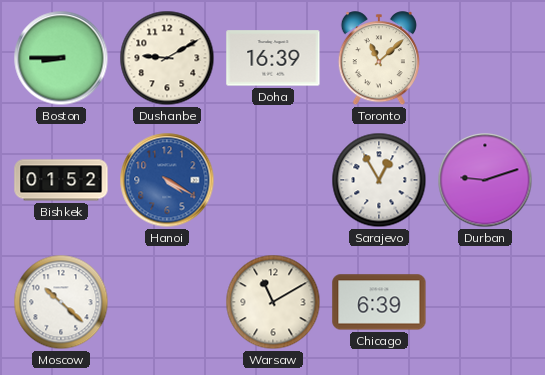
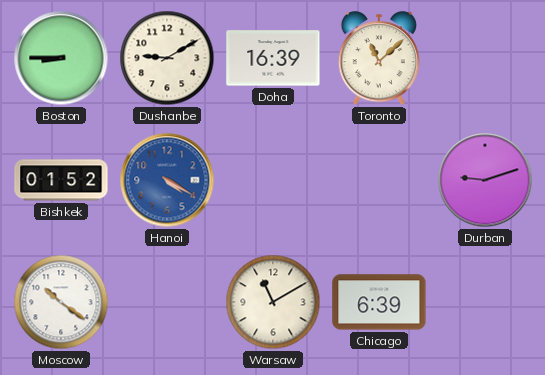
Sarajevo: 12:55 -> none (379, 180)
Moscow: 10:22 -> 10:21 (61, 302)
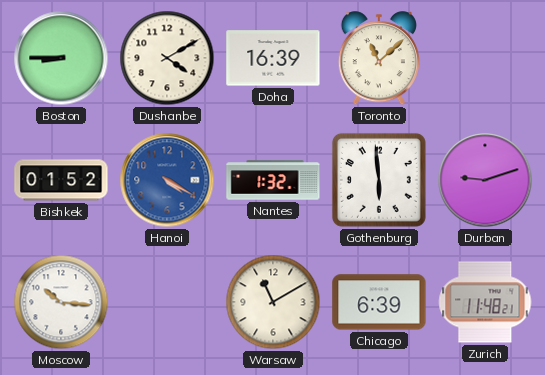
Dushanbe: 9:10 -> 4:10 (167, 58)
Nantes: none -> 1:32 (273, 180)
Gothenburg: none -> 5:59 (379, 180)
Moscow: 10:21 -> 10:16 (61, 302)
Zurich: none -> 11:48 (485, 302)
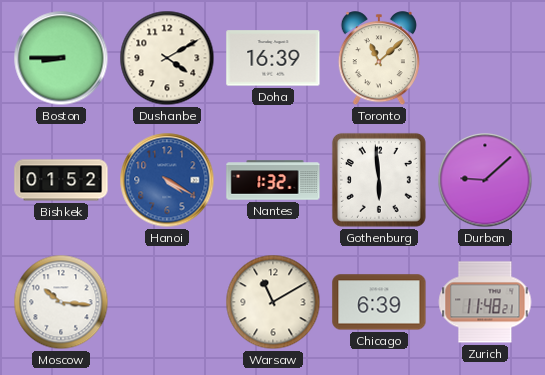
Durban: 9:12 -> 9:08 (485, 180)
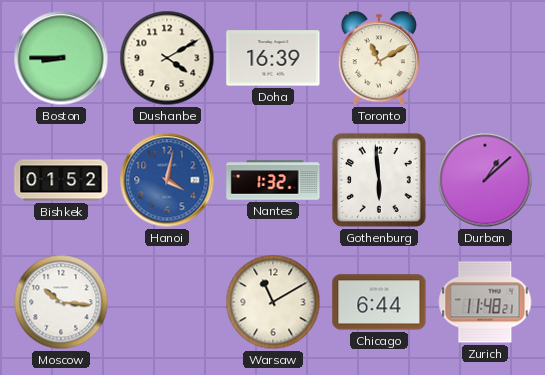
Toronto: 11:08 -> 11:10 (379, 59)
Hanoi: 4:20 -> 4:02 (167, 180)
Durban: 9:08 -> 1:08 (485, 180)
Chicago: 6:39 -> 6:44 (379, 302)
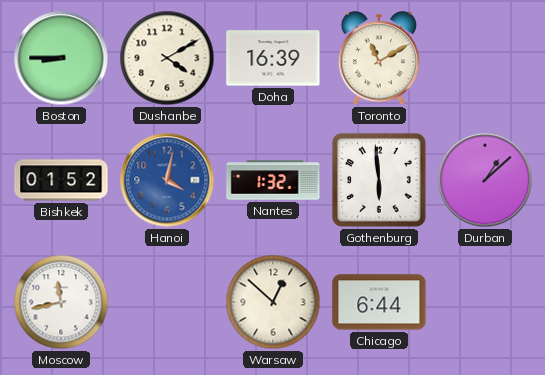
Moscow: 10:16 -> 11:43 (61, 302)
Warsaw: 11:10 -> 12:52 (273, 302)
Zurich: 11:48 -> none (485, 302)
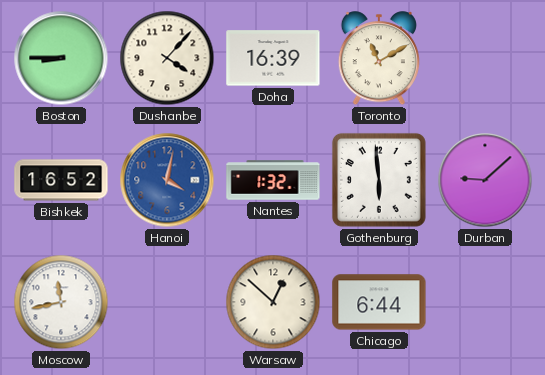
Dushanbe: 4:10 -> 4:07 (167, 58)
Bishkek: 01:52 -> 16:52 (61, 180)
Durban: 1:08 -> 9:08 (485, 180)
